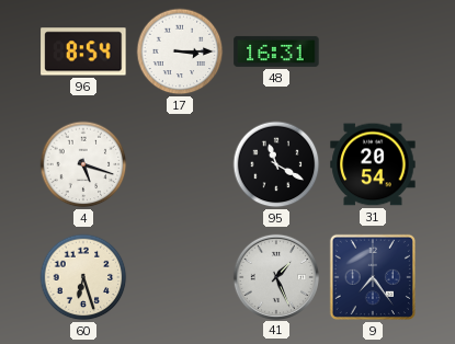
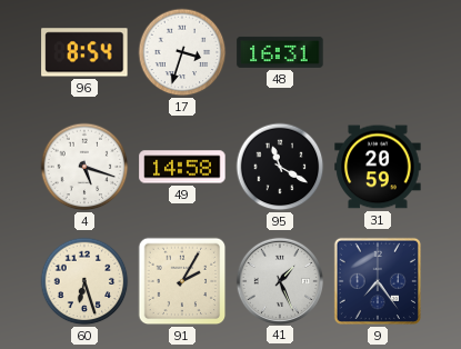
17: 3:15 -> 3:33 (182, 52)
49: none -> 14:58 (182, 167)
31: 20:54 -> 20:59 (378, 167)
91: none -> 2:05 (182, 281)
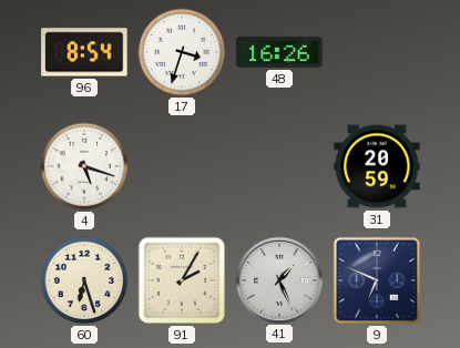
48: 16:31 -> 16:26 (279, 52)
49: 14:58 -> none (182, 167)
95: 11:20 -> none (280, 167)
9: 7:24 -> 6:49 (377, 280)
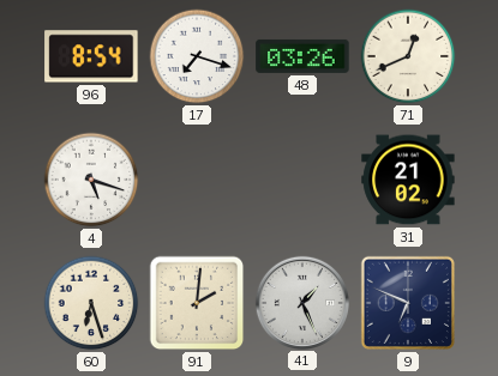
17: 3:33 -> 7:18 (197, 56)
48: 16:26 -> 03:26 (302, 56)
71: none -> 12:41 (408, 56)
31: 20:59 -> 21:02 (408, 180)
91: 2:05 -> 2:01 (197, 303)
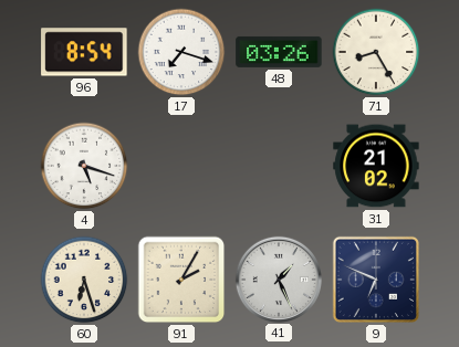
71: 12:41 -> 8:25 (376, 52)
91: 2:01 -> 2:05 (181, 280)
